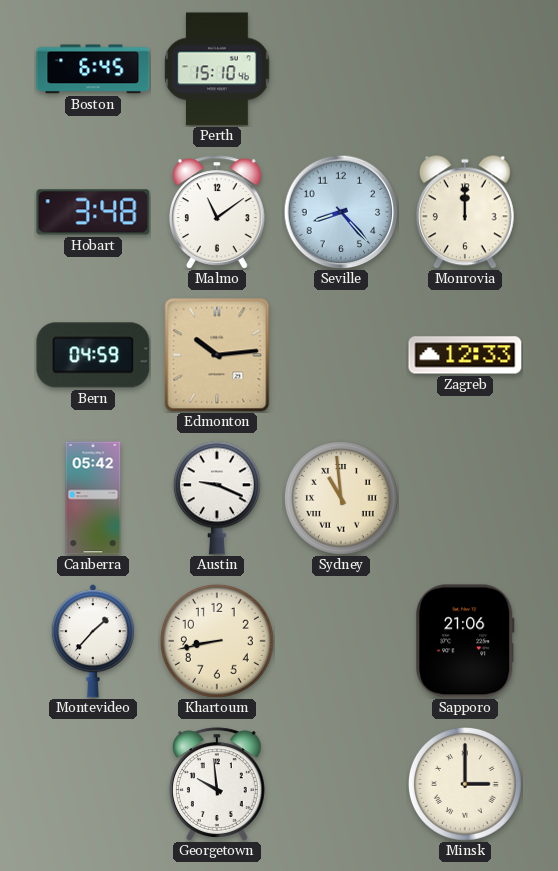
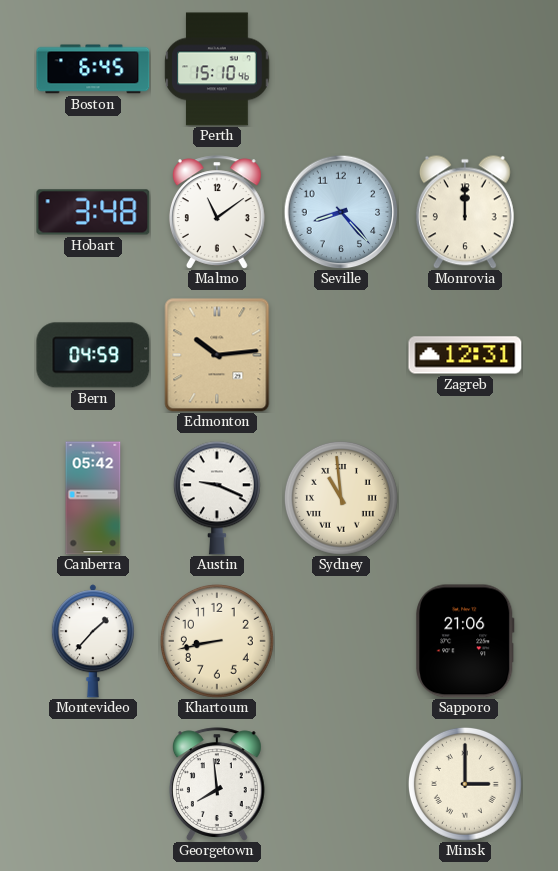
Zagreb: 12:33 -> 12:31 (465, 355)
Georgetown: 9:59 -> 7:59 (217, 784)
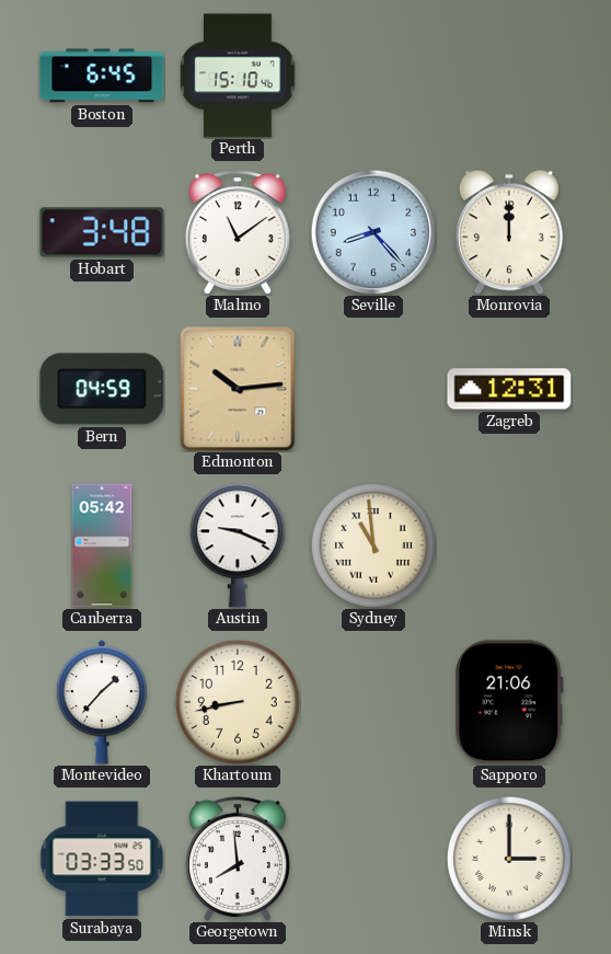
Surabaya: none -> 03:33 (102, 859)
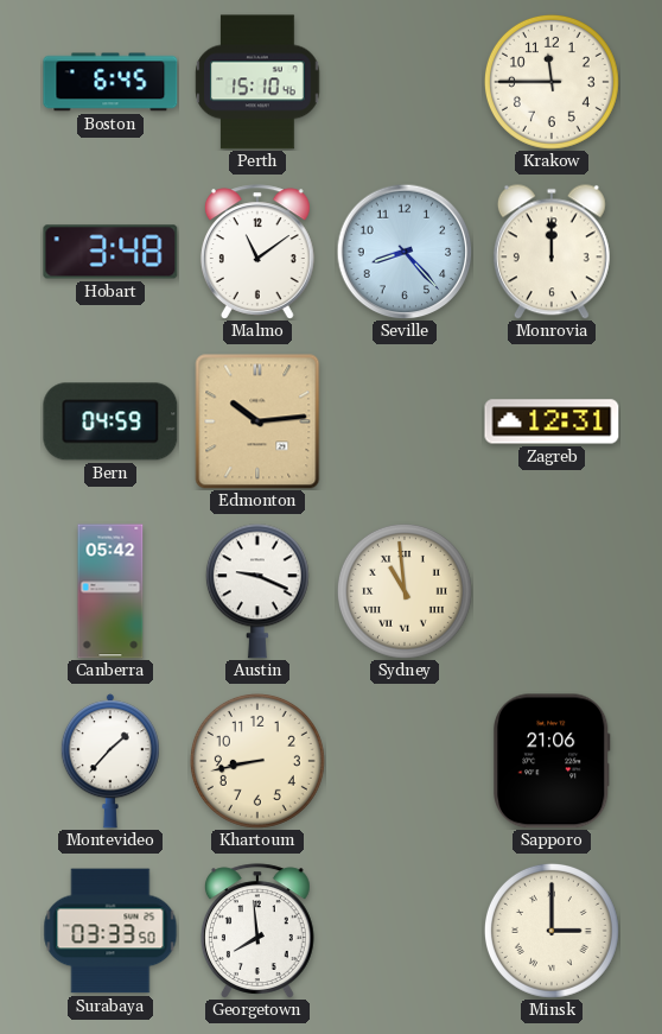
Krakow: none -> 11:45 (552, 82)
